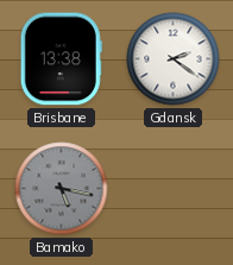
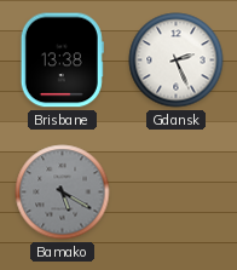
Gdansk: 2:21 -> 2:26 (177, 61)
Bamako: 5:17 -> 5:20 (63, 193)
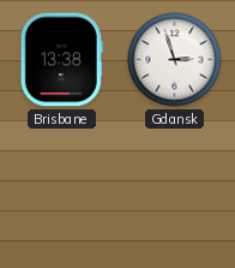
Gdansk: 2:26 -> 2:57 (175, 60)
Bamako: 5:20 -> none (63, 193)
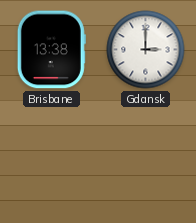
Gdansk: 2:57 -> 3:00 (146, 50)
